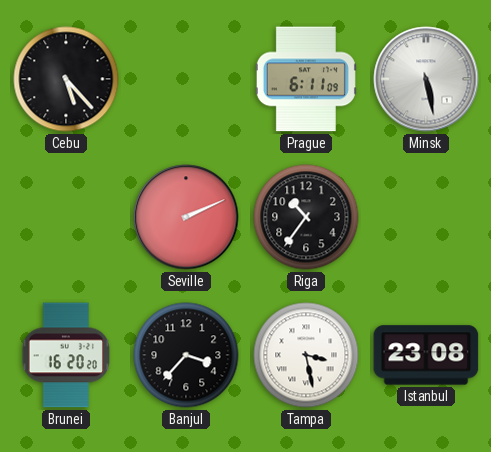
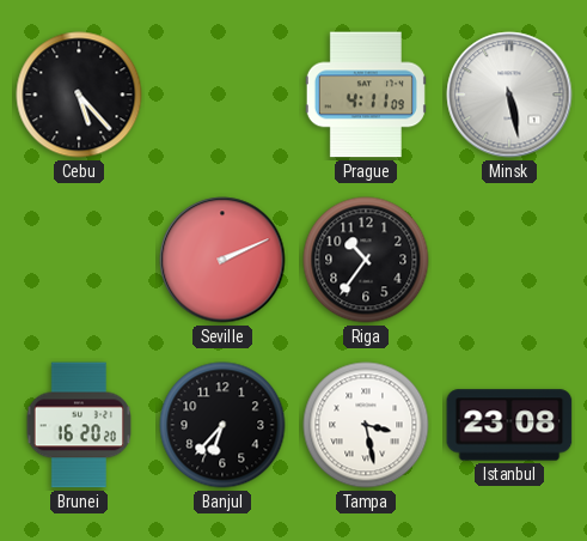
Prague: 6:11 -> 4:11 (366, 95)
Banjul: 3:37 -> 6:37 (222, 425)
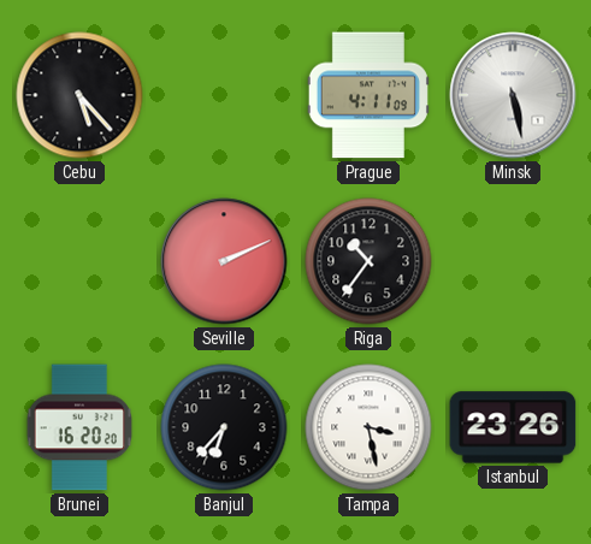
Istanbul: 23:08 -> 23:26 (513, 427)
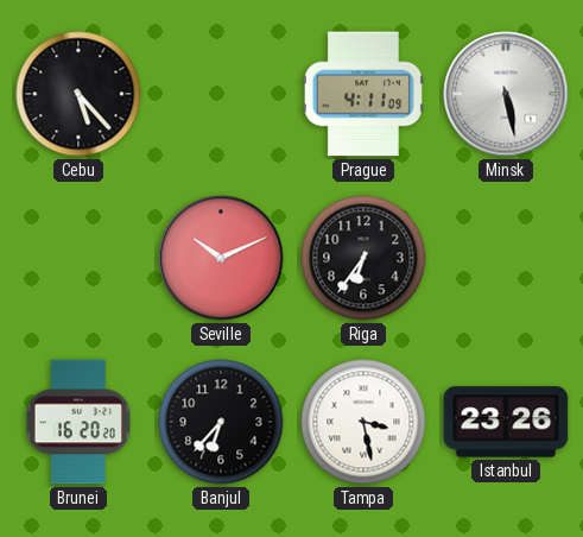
Seville: 2:11 -> 10:11 (221, 258)
Riga: 10:36 -> 6:36 (363, 258)
